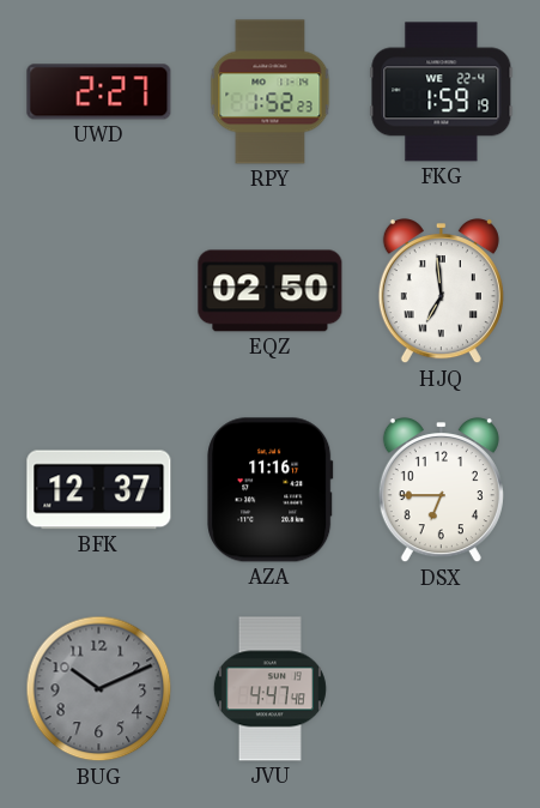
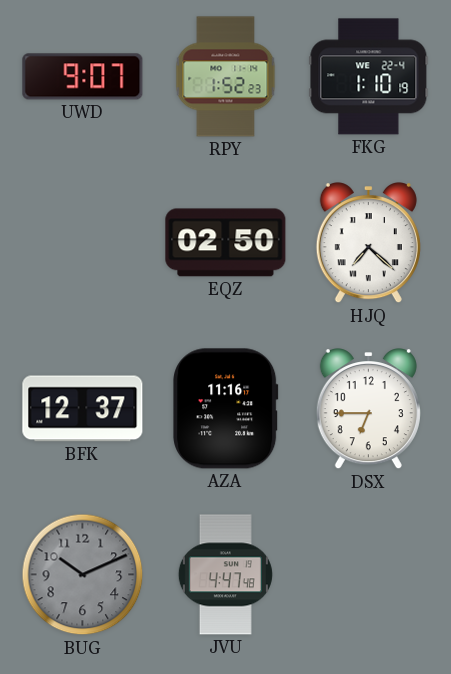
UWD: 2:27 -> 9:07 (83, 77)
FKG: 1:59 -> 1:10 (369, 77)
HJQ: 6:59 -> 7:22 (368, 243)
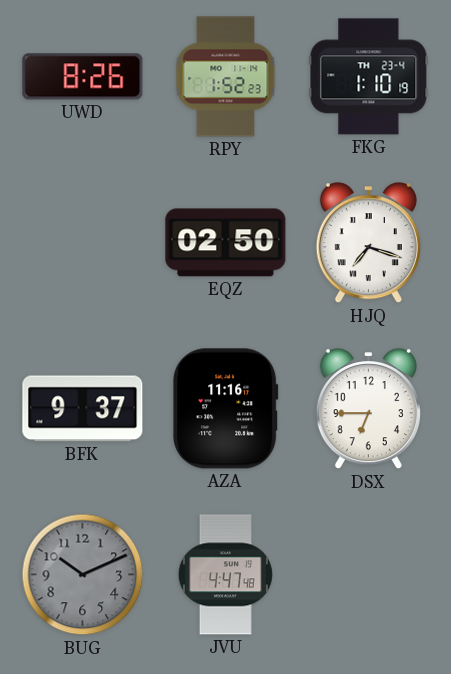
UWD: 9:07 -> 8:26 (83, 77)
FKG date: WE 22-4 -> TH 23-4 (369, 77)
HJQ: 7:22 -> 7:18 (368, 243)
BFK: 12:37 -> 9:37 (83, 409)
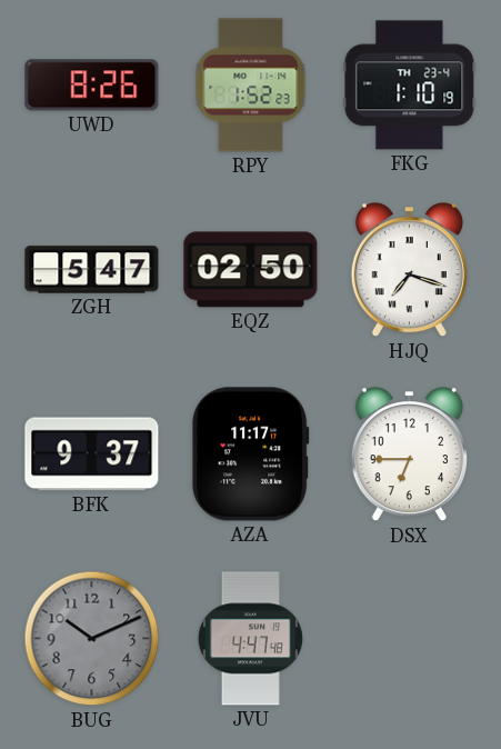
ZGH: none -> 5:47 (92, 270)
AZA: 11:16 -> 11:17 (251, 455)
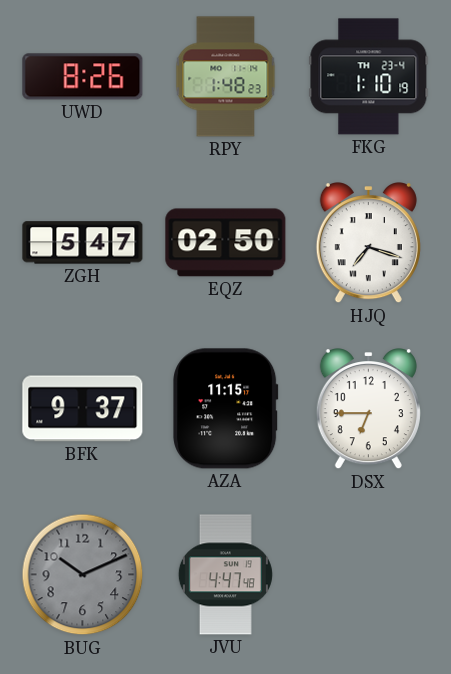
RPY: 1:52 -> 1:48 (226, 77)
AZA: 11:17 -> 11:15 (226, 409)
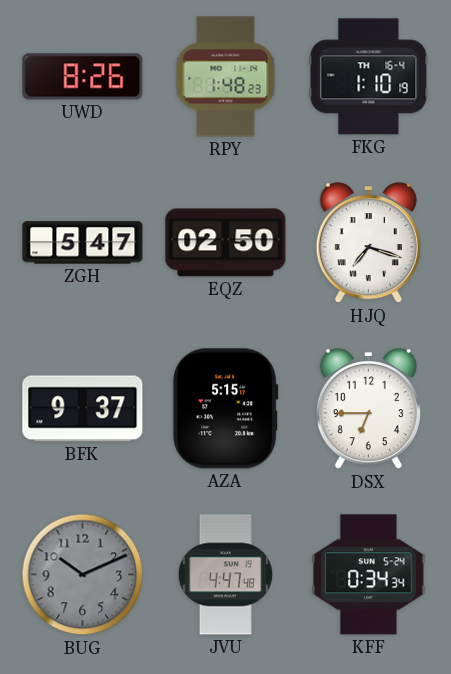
FKG date: TH 23-4 -> TH 16-4 (369, 77)
AZA: 11:15 -> 5:15 (226, 409)
KFF: none -> 0:34 (369, 575)
